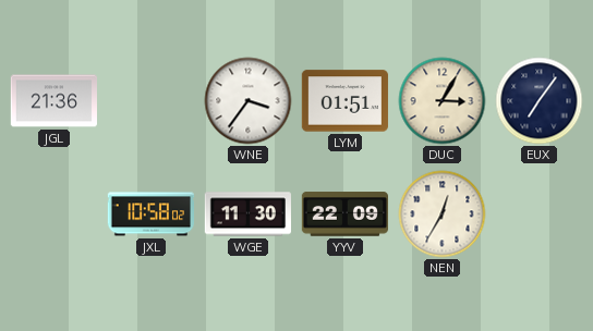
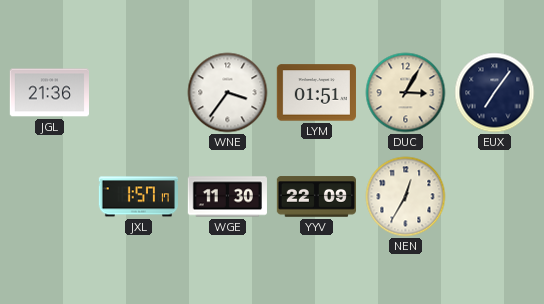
JXL: 10:58 -> 1:57 (138, 197)
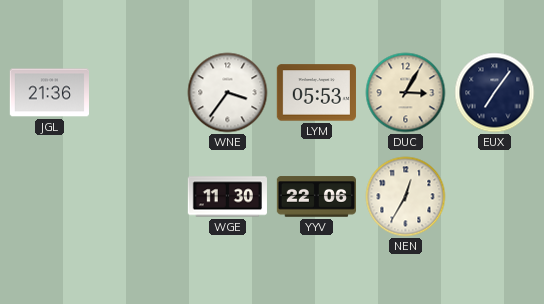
LYM: 01:51 -> 05:53 (316, 93)
JXL: 1:57 -> none (138, 197)
YYV: 22:09 -> 22:06 (316, 197)
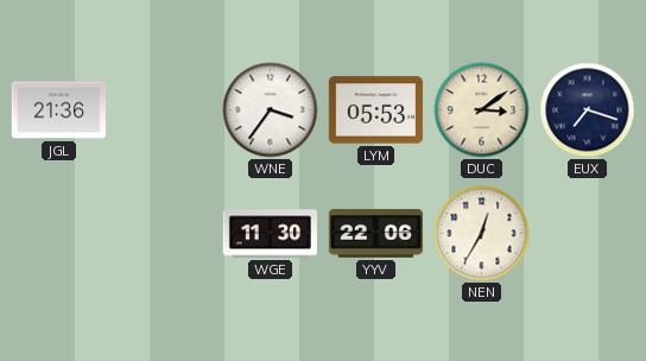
DUC: 3:05 -> 3:09 (482, 110)
EUX: 7:06 -> 7:18 (588, 110)
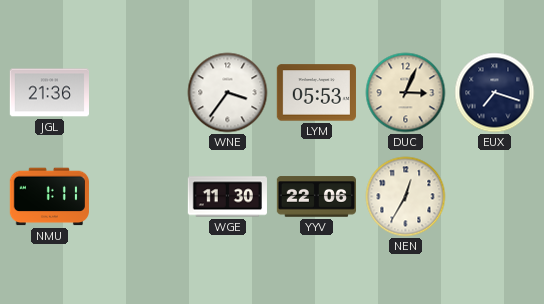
DUC: 3:09 -> 3:04 (406, 93)
NMU: none -> 1:11 (49, 197)
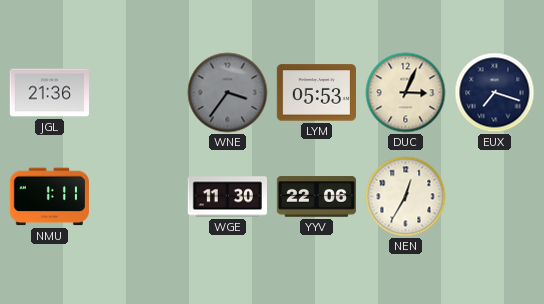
WNE dial: white -> grey (228, 93)
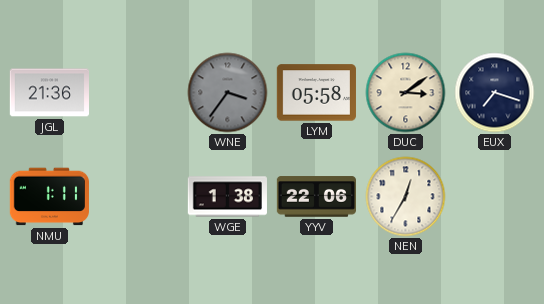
LYM: 05:53 -> 05:58 (316, 93)
DUC: 3:04 -> 3:09 (406, 93)
WGE: 11:30 -> 1:38 (227, 197)
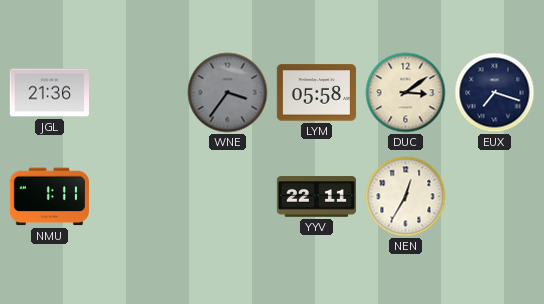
WGE: 1:38 -> none (227, 197)
YYV: 22:06 -> 22:11 (316, 197)
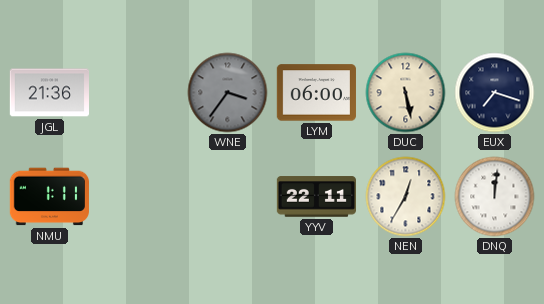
LYM: 05:58 -> 06:00 (316, 93)
DUC: 3:09 -> 5:28 (406, 93)
DNQ: none -> 12:01 (495, 197)
